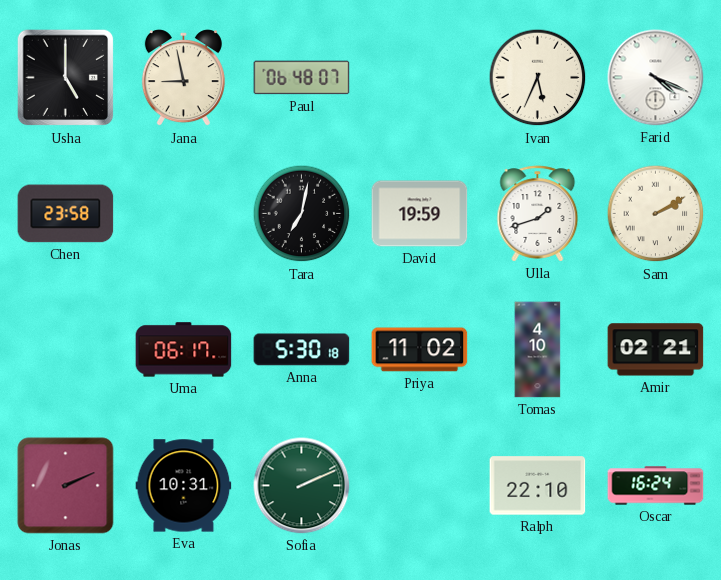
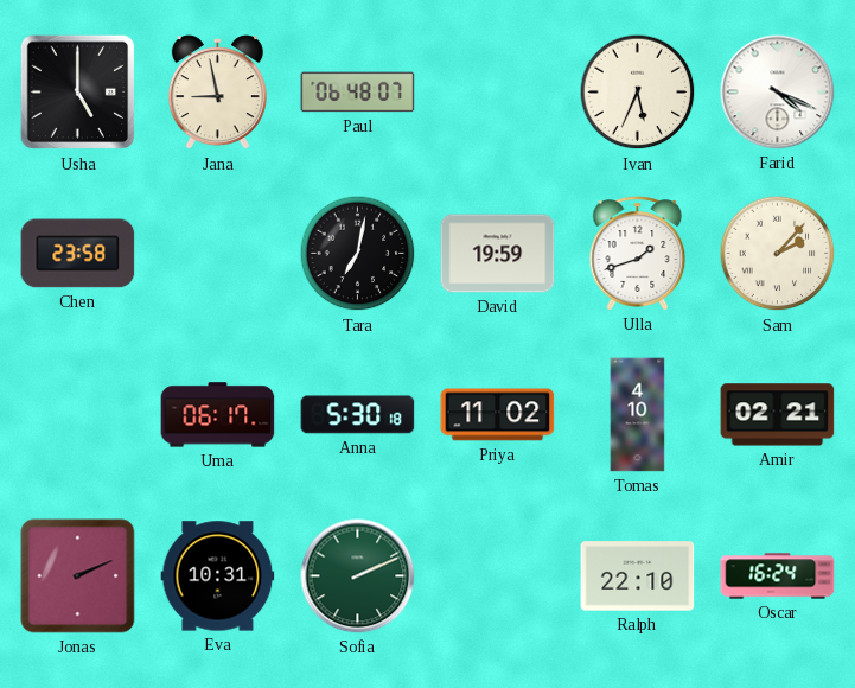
Sam: 2:10 -> 2:07 (778, 254)
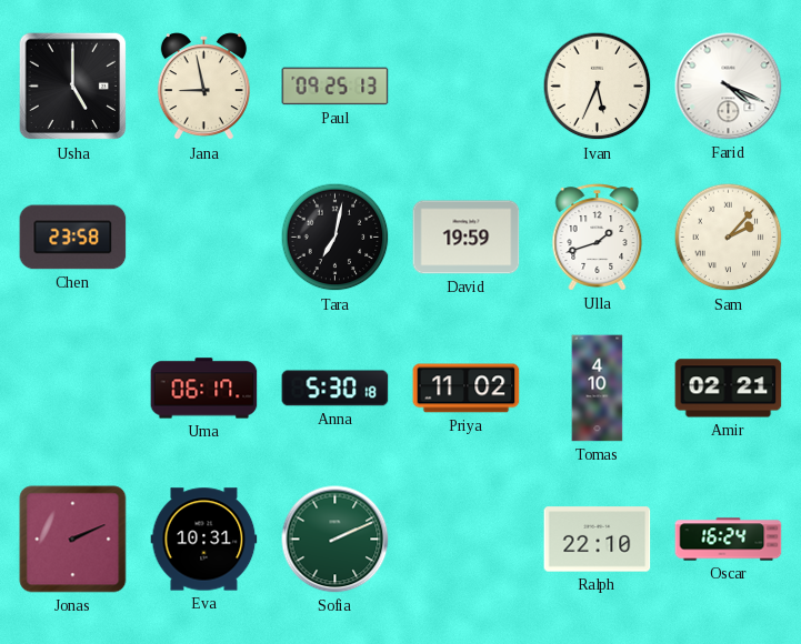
Paul: 06:48 -> 09:25 (336, 87)
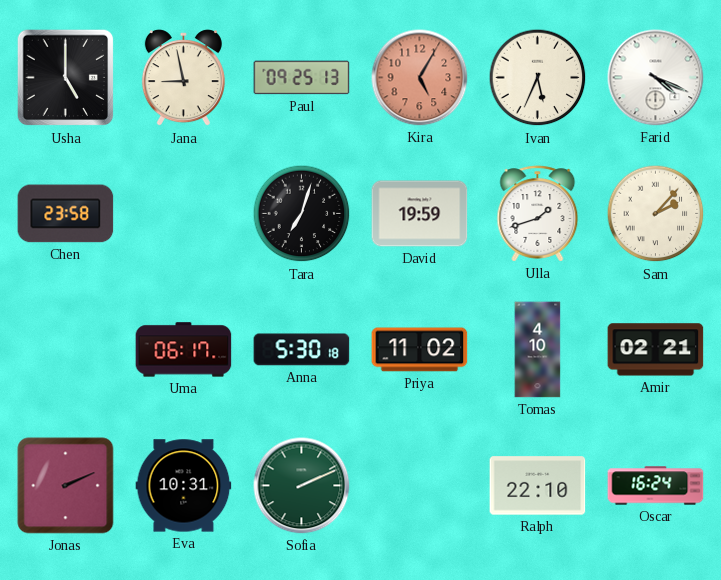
Kira: none -> 5:05 (420, 78)
Tara: 7:02 -> 7:03 (302, 214)
